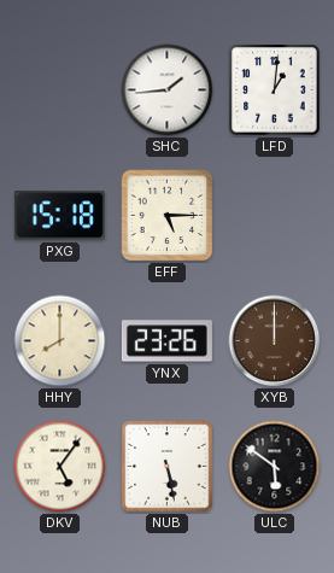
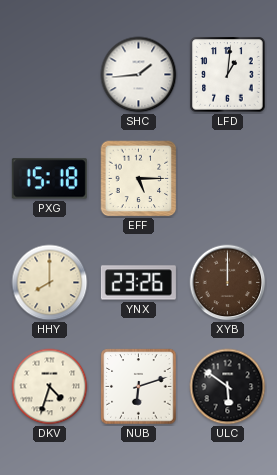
DKV: 5:06 -> 4:33 (50, 387)
NUB: 5:28 -> 6:12 (139, 387)
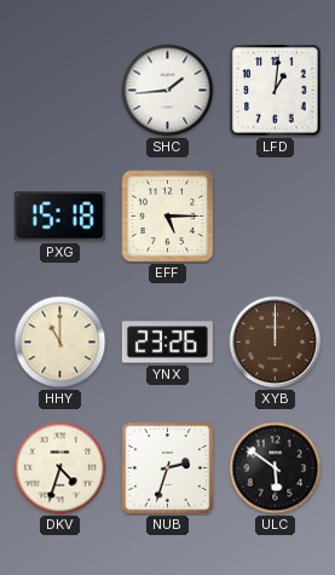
HHY: 8:00 -> 11:00 (60, 343)
NUB: 6:12 -> 2:33 (168, 468)
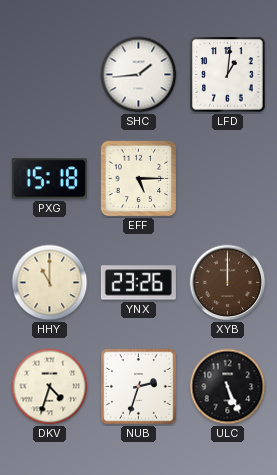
ULC: 5:51 -> 5:26 (228, 387)
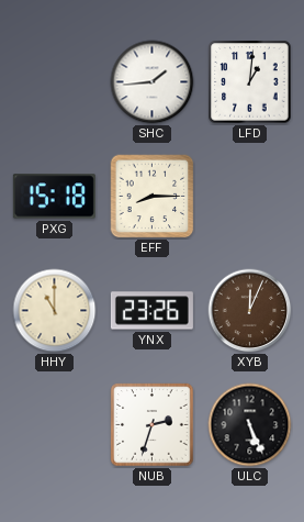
EFF: 5:15 -> 8:15 (153, 197)
XYB: 12:00 -> 12:04 (250, 311)
DKV: 4:33 -> none (50, 387)
